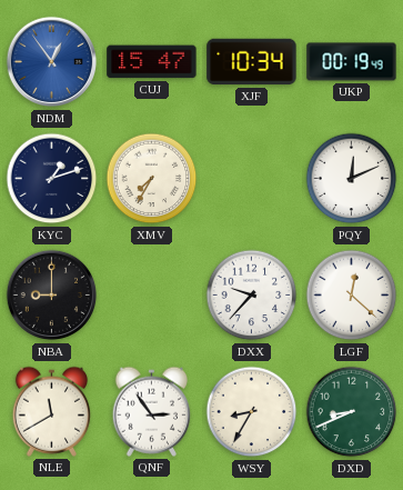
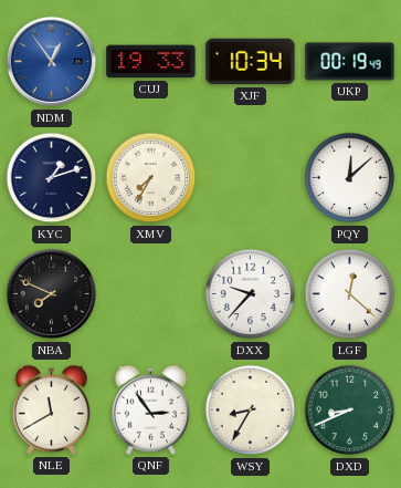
CUJ: 15:47 -> 19:33 (151, 62)
PQY: 12:11 -> 12:08 (350, 178)
NBA: 9:00 -> 7:49 (52, 294)
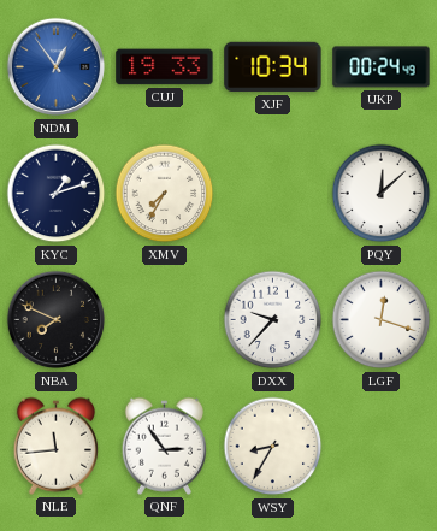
UKP: 00:19 -> 00:24 (382, 67)
LGF: 12:22 -> 12:18 (382, 320)
NLE: 11:40 -> 11:44 (55, 446)
DXD: 8:41 -> none (350, 411)
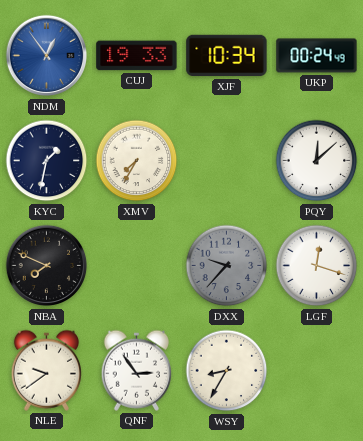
KYC: 1:12 -> 1:32 (47, 161)
DXX dial: white -> grey (227, 266)
NLE: 11:44 -> 9:39 (46, 370)
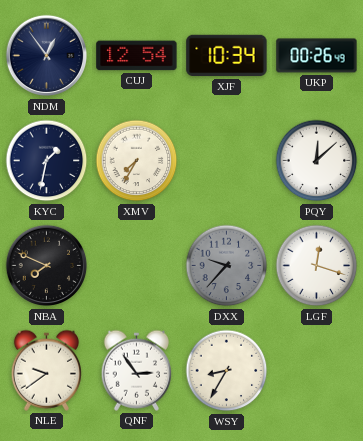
NDM dial: blue -> navy (47, 56)
CUJ: 19:33 -> 12:54 (137, 56)
UKP: 00:24 -> 00:26 (317, 56)
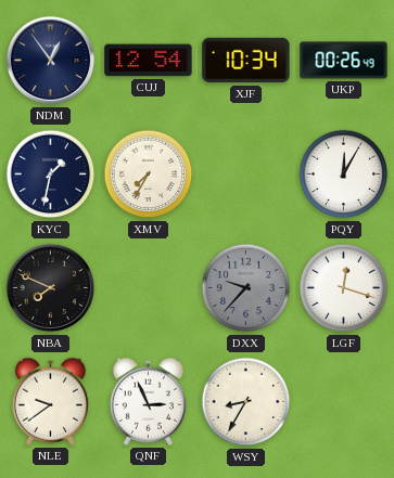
PQY: 12:08 -> 12:05 (344, 175)
QNF: 2:54 -> 2:56 (148, 401)
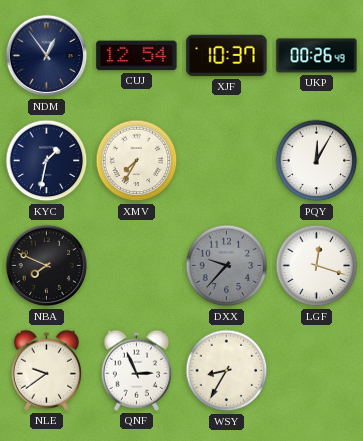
XJF: 10:34 -> 10:37 (227, 56)
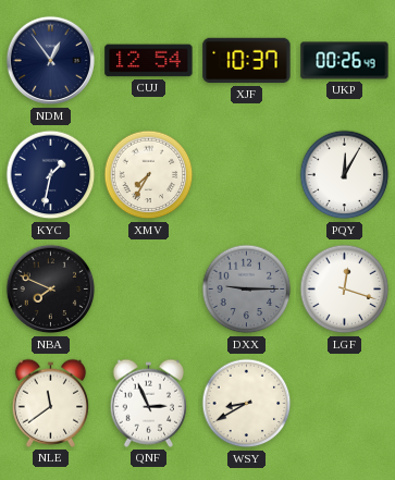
DXX: 9:37 -> 9:15 (247, 290)
NLE: 9:39 -> 11:39 (50, 403)
WSY: 8:35 -> 8:40 (247, 404)
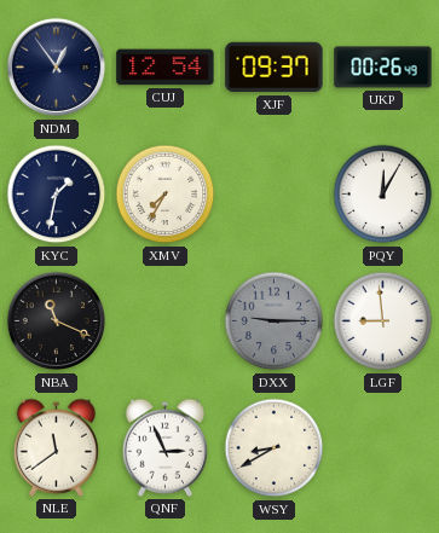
XJF: 10:37 -> 09:37 (275, 68)
NBA: 7:49 -> 11:19 (57, 321)
LGF: 12:18 -> 8:59 (383, 321)
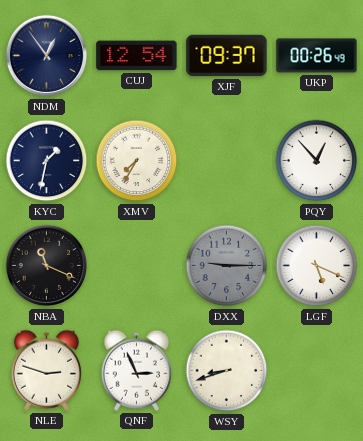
PQY: 12:05 -> 12:53 (317, 161)
LGF: 8:59 -> 5:19 (317, 266)
NLE: 11:39 -> 2:48 (46, 370)
WSY: 8:40 -> 8:42 (227, 371)
